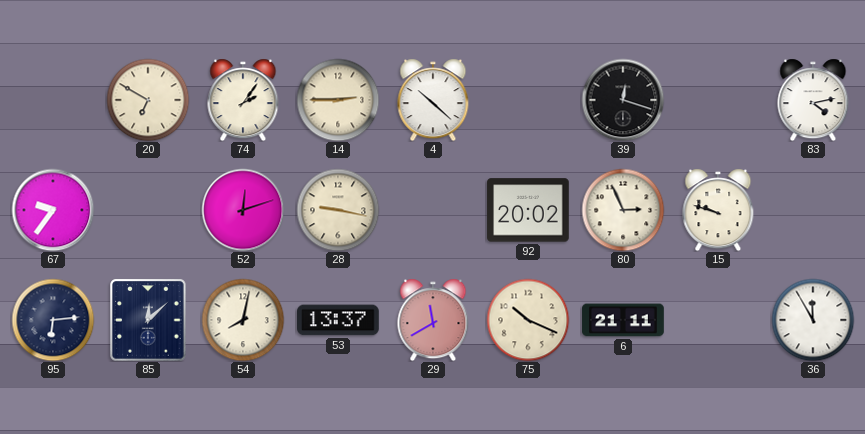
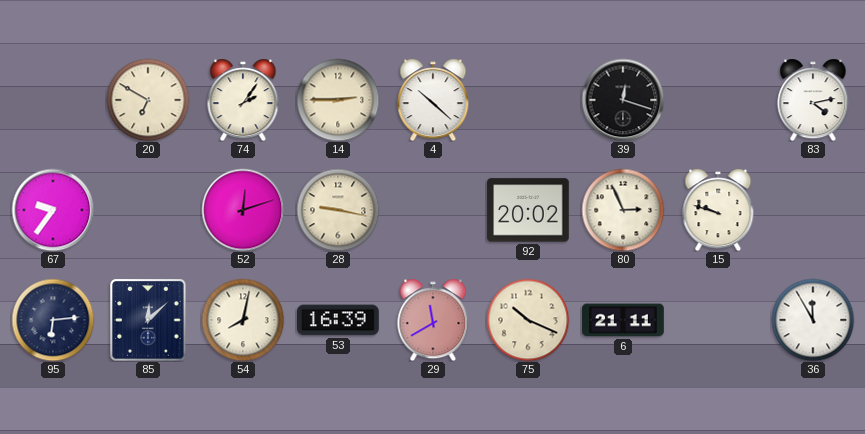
53: 13:37 -> 16:39 (339, 320)
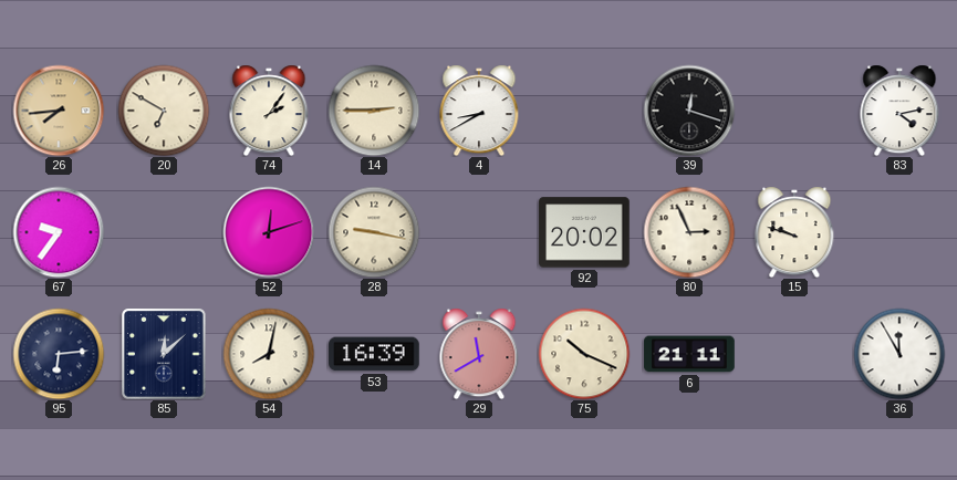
26: none -> 7:44 (59, 111)
4: 10:22 -> 8:40 (479, 111)
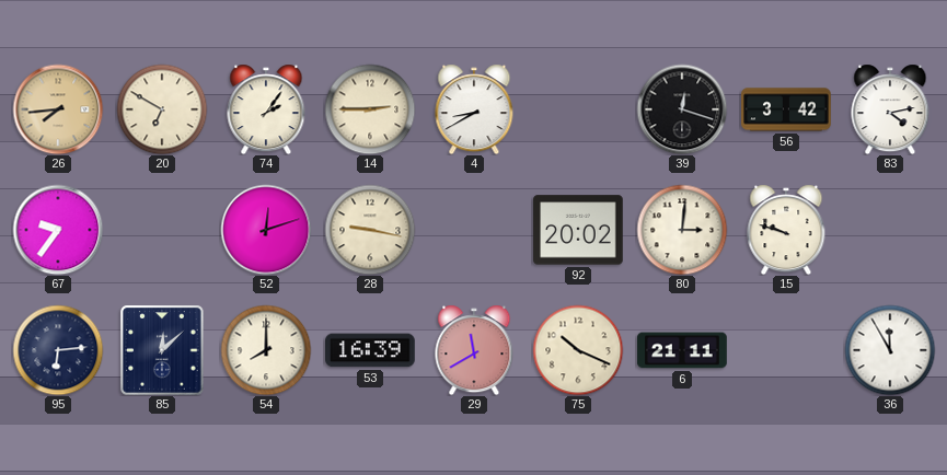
56: none -> 3:42 (786, 109)
80: 2:56 -> 3:01 (682, 230)
54: 8:02 -> 8:00 (266, 350)
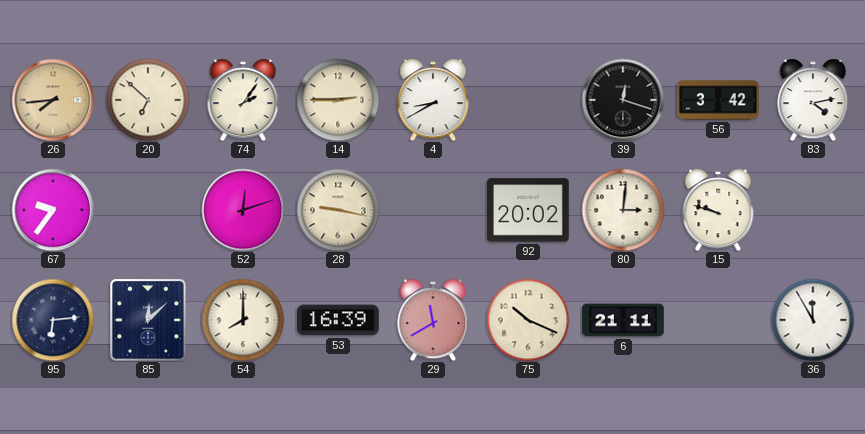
20: 6:50 -> 6:52 (148, 100)
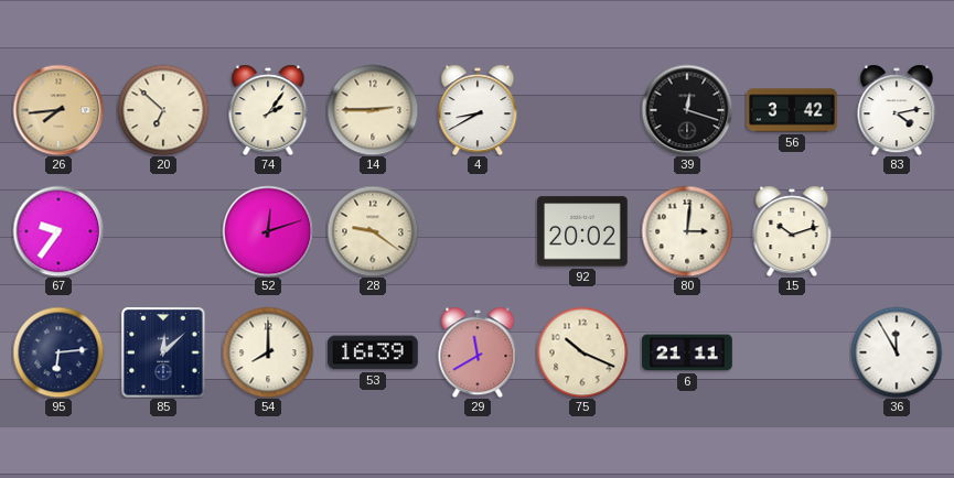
28: 9:17 -> 9:21 (373, 231)
15: 9:48 -> 10:12 (792, 231)
